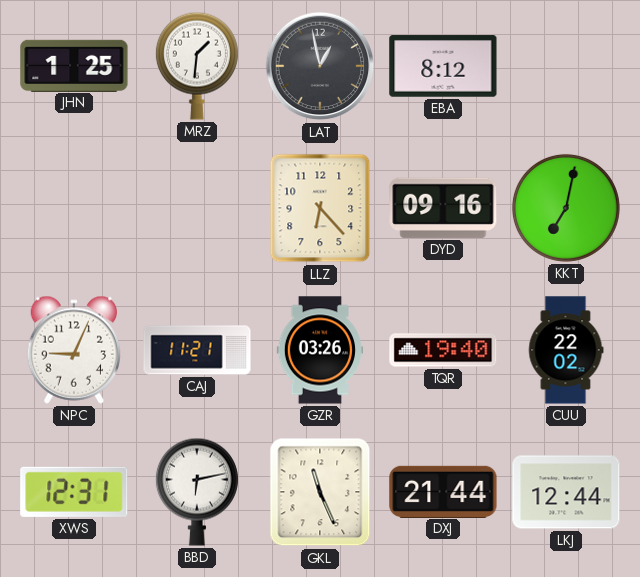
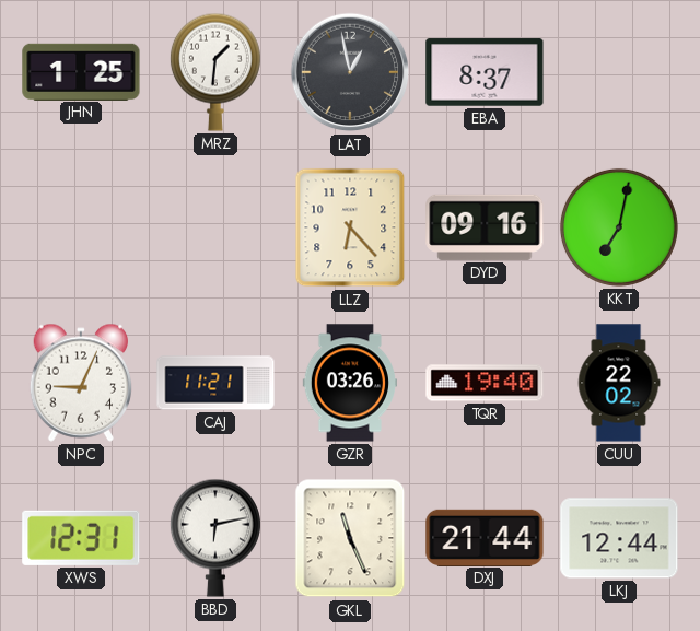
EBA: 8:12 -> 8:37 (485, 72)
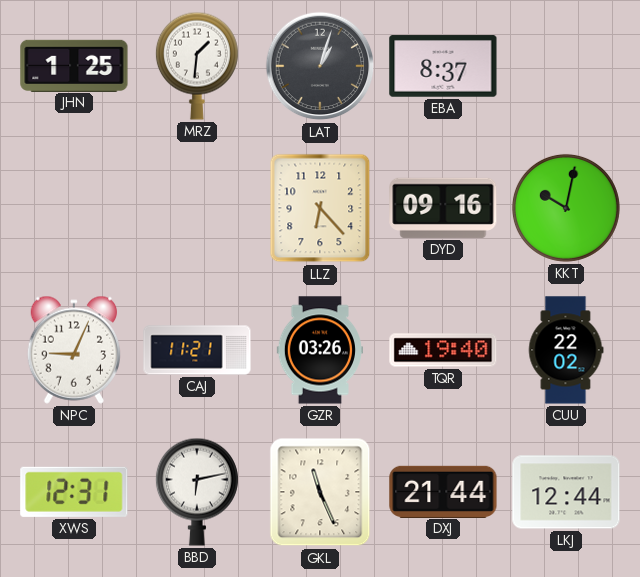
LAT: 12:58 -> 1:03 (320, 66)
KKT: 7:02 -> 10:02 (566, 208)
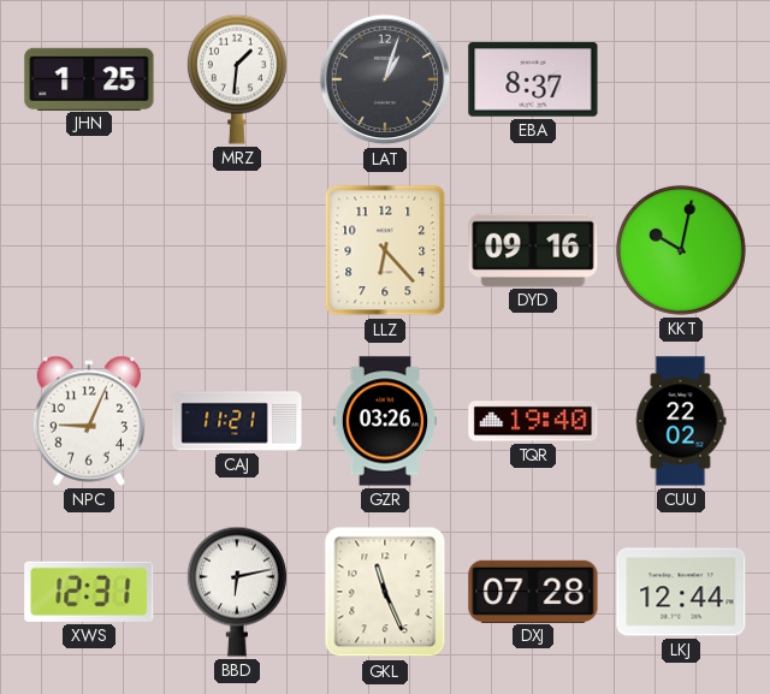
DXJ: 21:44 -> 07:28 (533, 591)
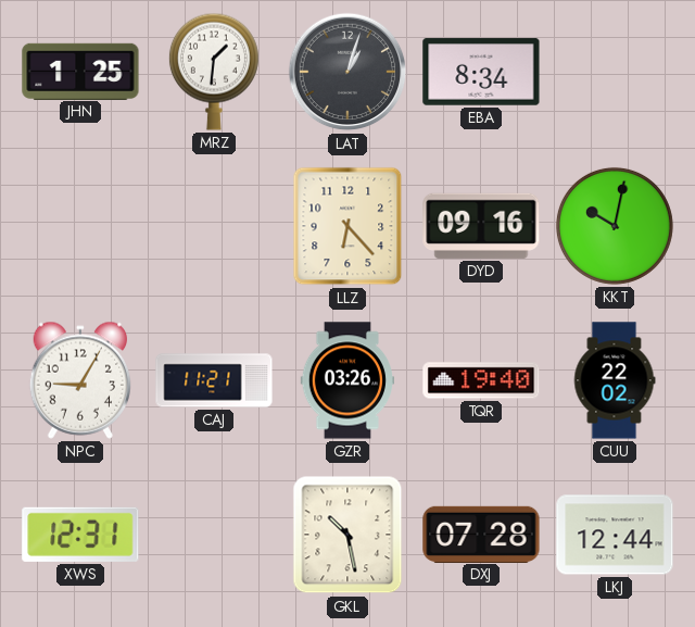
EBA: 8:37 -> 8:34 (481, 72)
NPC: 9:04 -> 9:05 (79, 380)
BBD: 6:13 -> none (237, 592)
GKL: 11:26 -> 10:28 (347, 535)
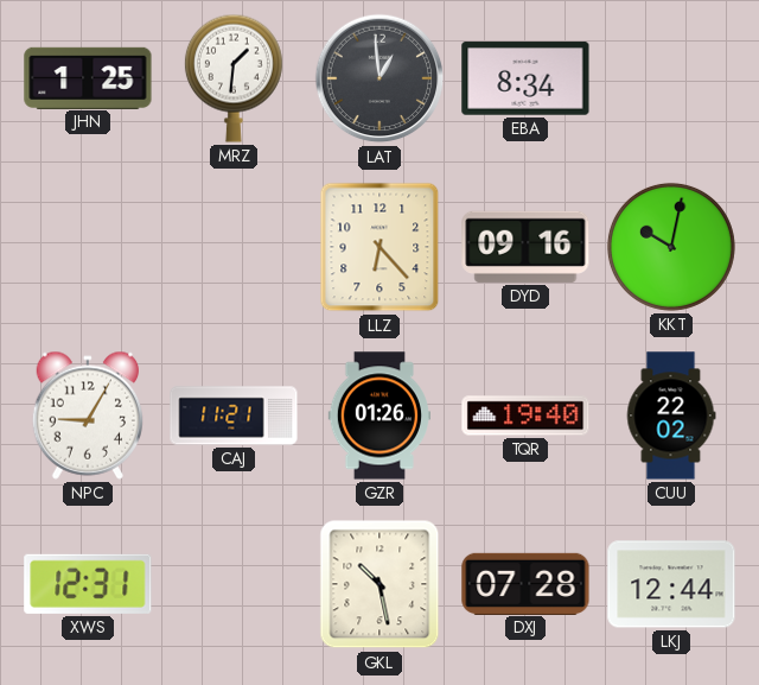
LAT: 1:03 -> 12:59 (379, 78)
GZR: 03:26 -> 01:26 (379, 416)
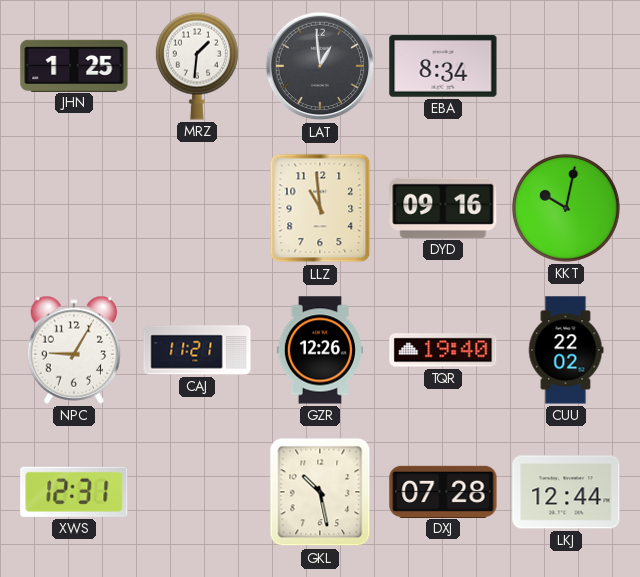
LLZ: 6:23 -> 10:59 (320, 208)
GZR: 01:26 -> 12:26 (320, 350)
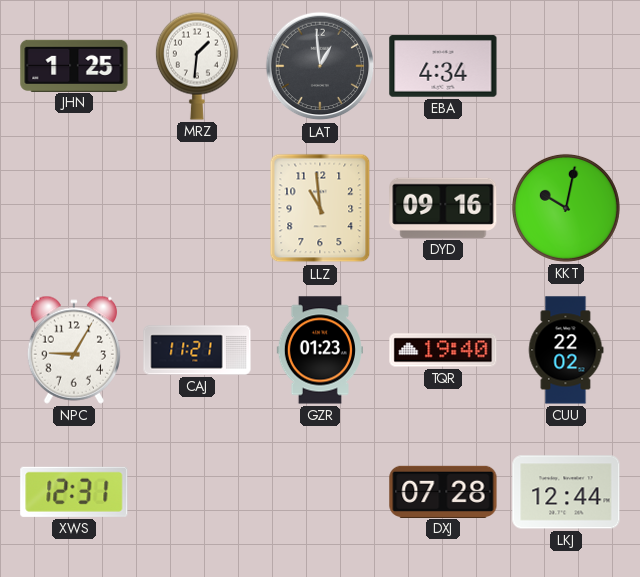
EBA: 8:34 -> 4:34 (443, 66)
GZR: 12:26 -> 01:23 (320, 350)
GKL: 10:28 -> none (320, 492)
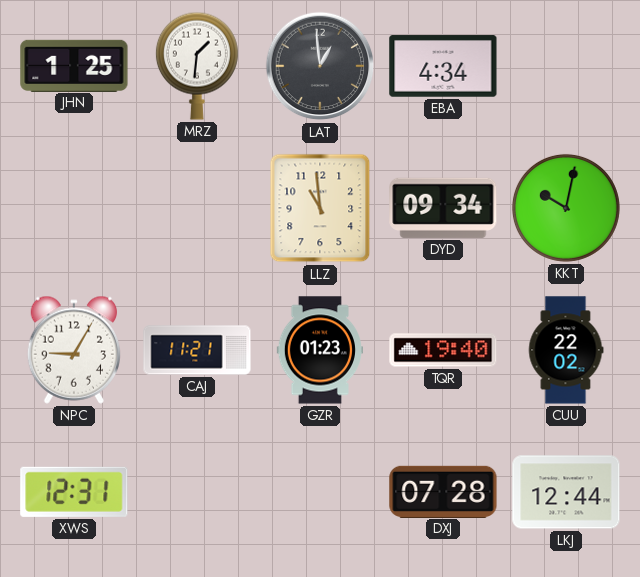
DYD: 09:16 -> 09:34 (443, 208)
